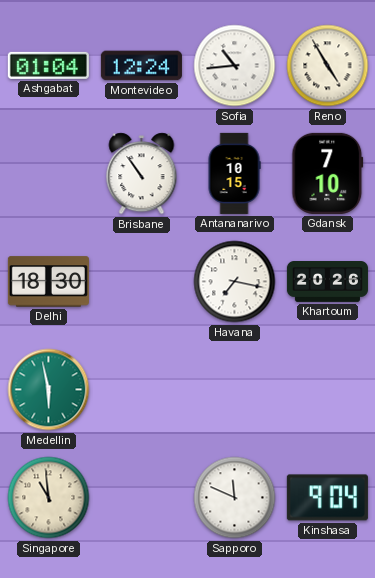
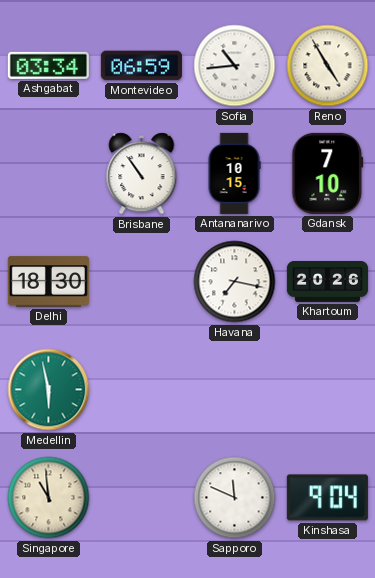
Ashgabat: 01:04 -> 03:34 (48, 65)
Montevideo: 12:24 -> 06:59 (141, 66)
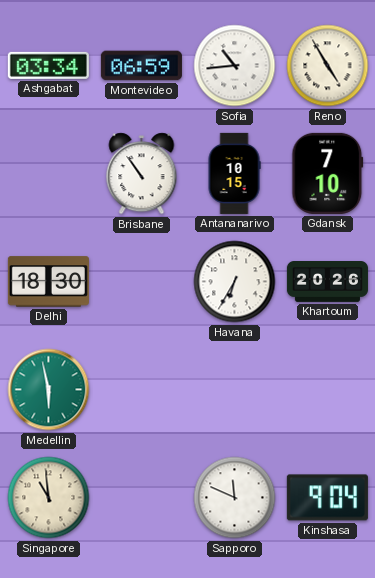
Havana: 7:17 -> 6:35 (235, 282)
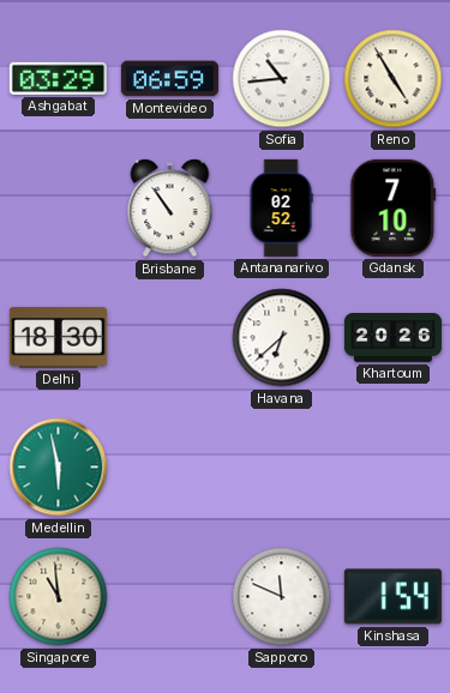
Ashgabat: 03:34 -> 03:29 (58, 78)
Antananarivo: 10:15 -> 02:52 (281, 207)
Havana: 6:35 -> 6:38 (282, 338)
Kinshasa: 9:04 -> 1:54 (392, 597)
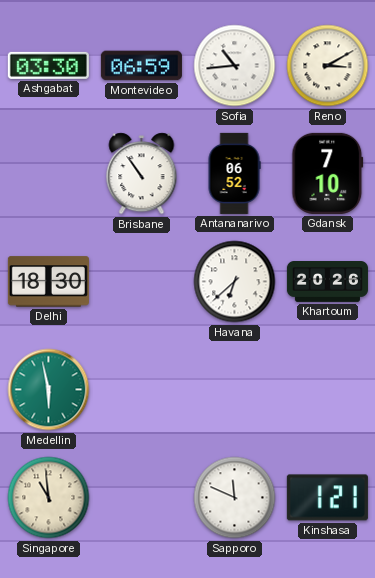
Ashgabat: 03:29 -> 03:30 (48, 65)
Reno: 4:55 -> 3:10 (328, 66)
Antananarivo: 02:52 -> 06:52 (234, 173)
Kinshasa: 1:54 -> 1:21 (327, 498)
